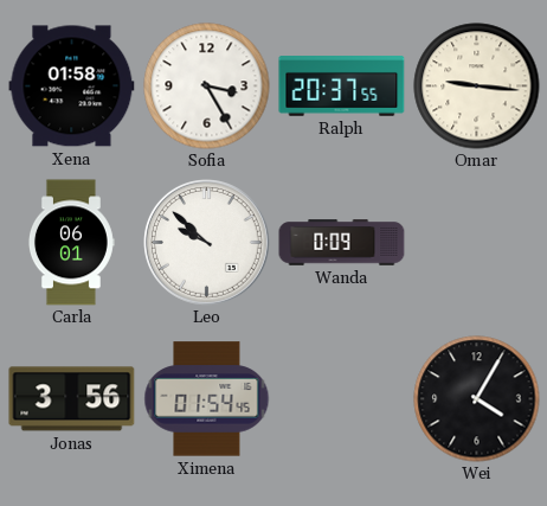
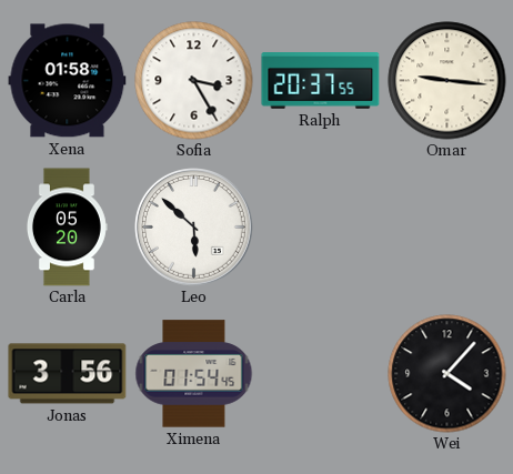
Carla: 06:01 -> 05:20 (67, 228)
Leo: 9:52 -> 5:52 (194, 228)
Wanda: 0:09 -> none (342, 243)
Wei: 4:05 -> 4:07 (447, 374)
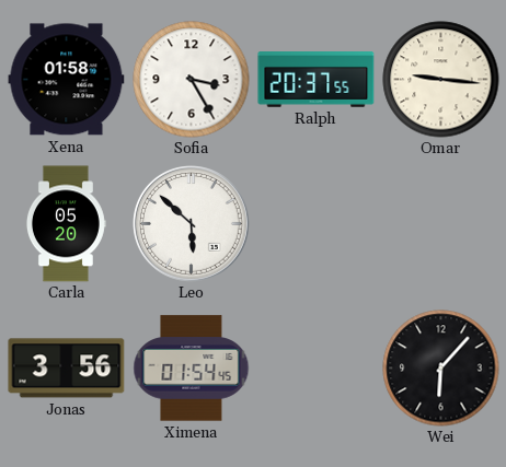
Wei: 4:07 -> 6:07 (441, 369)
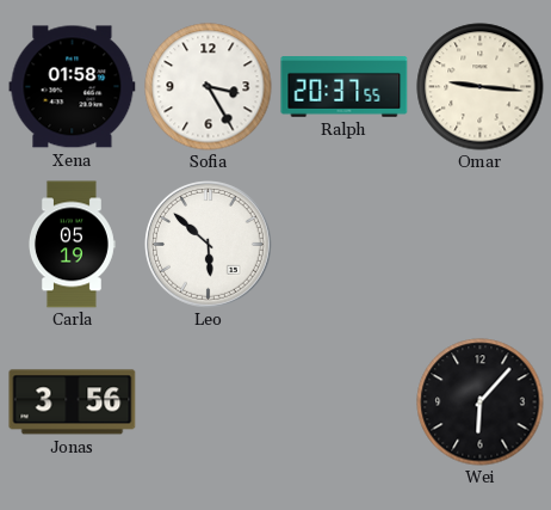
Carla: 05:20 -> 05:19 (72, 245)
Ximena: 01:54 -> none (192, 369)
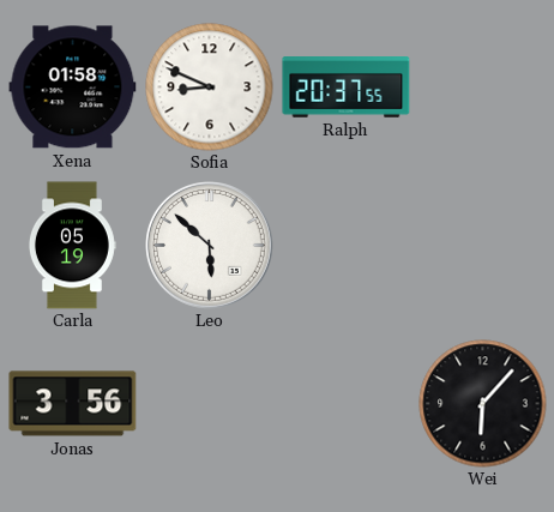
Sofia: 3:25 -> 8:49 (210, 88)
Omar: 9:16 -> none (481, 87)
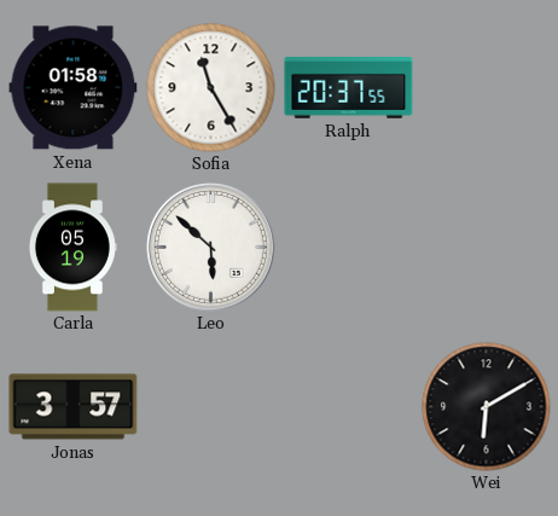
Sofia: 8:49 -> 11:25 (211, 88)
Jonas: 3:56 -> 3:57 (74, 407)
Wei: 6:07 -> 6:10 (487, 407)
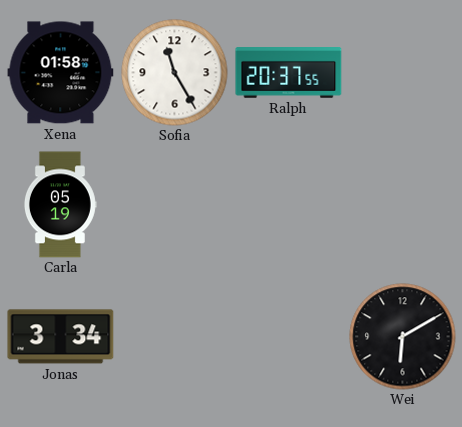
Leo: 5:52 -> none (211, 248)
Jonas: 3:57 -> 3:34 (61, 337)
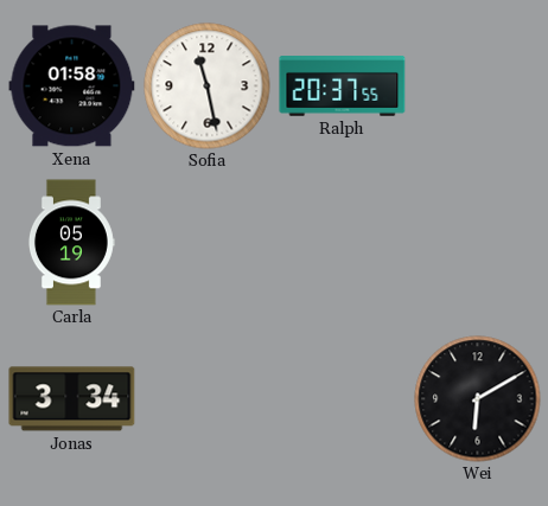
Sofia: 11:25 -> 11:28 (208, 87)
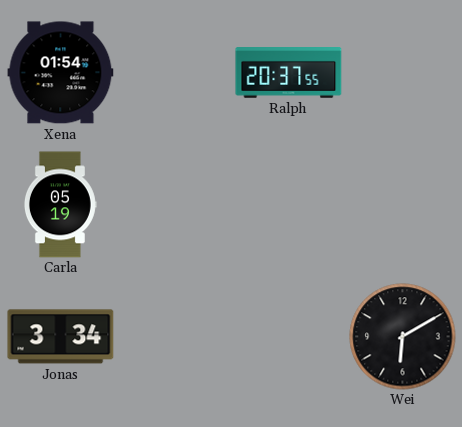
Xena: 01:58 -> 01:54 (61, 73)
Sofia: 11:28 -> none (208, 87)
